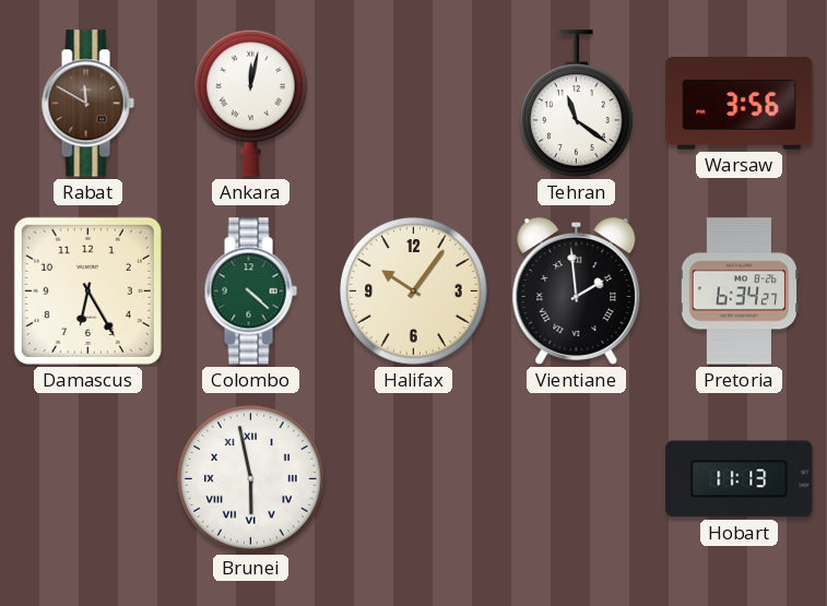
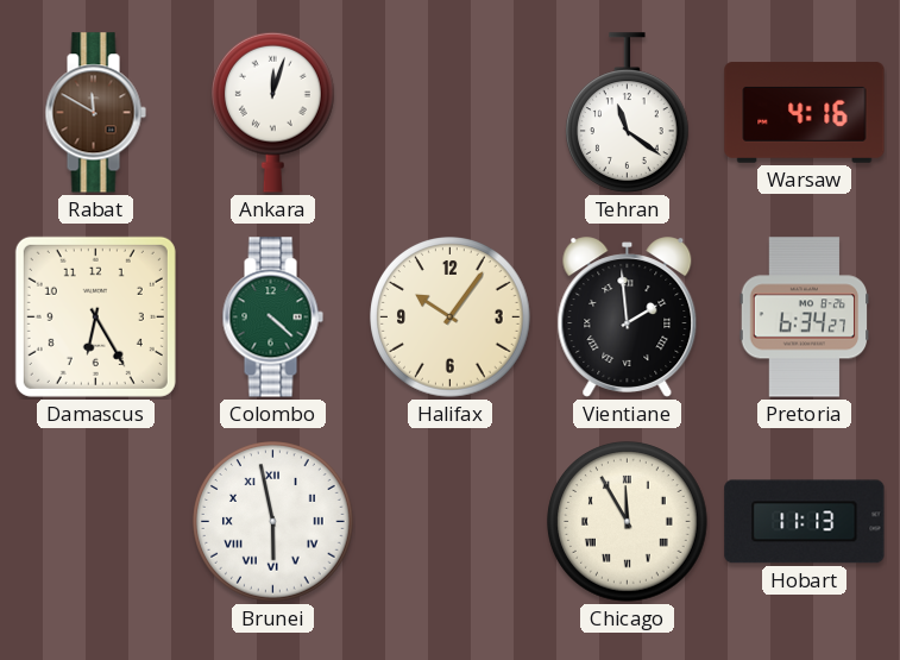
Ankara: 12:02 -> 12:03 (273, 112)
Warsaw: 3:56 -> 4:16 (805, 113)
Chicago: none -> 11:55 (628, 522)
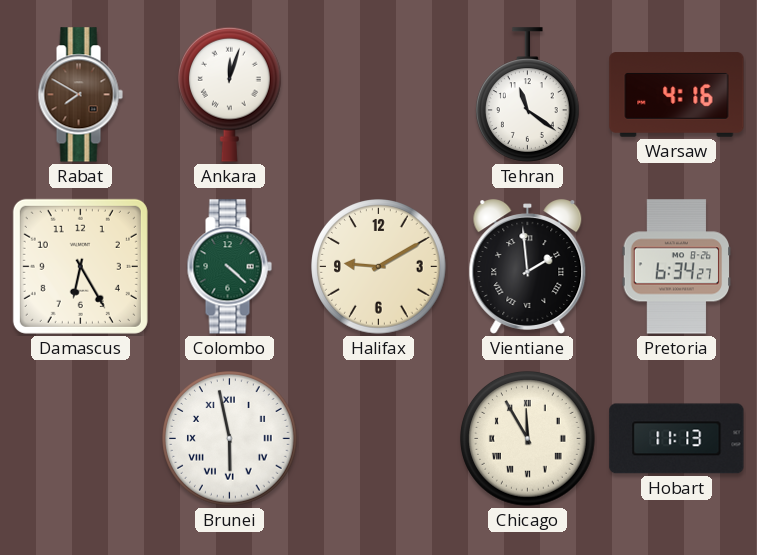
Rabat: 11:50 -> 7:50 (80, 95)
Halifax: 10:06 -> 9:10 (379, 267)
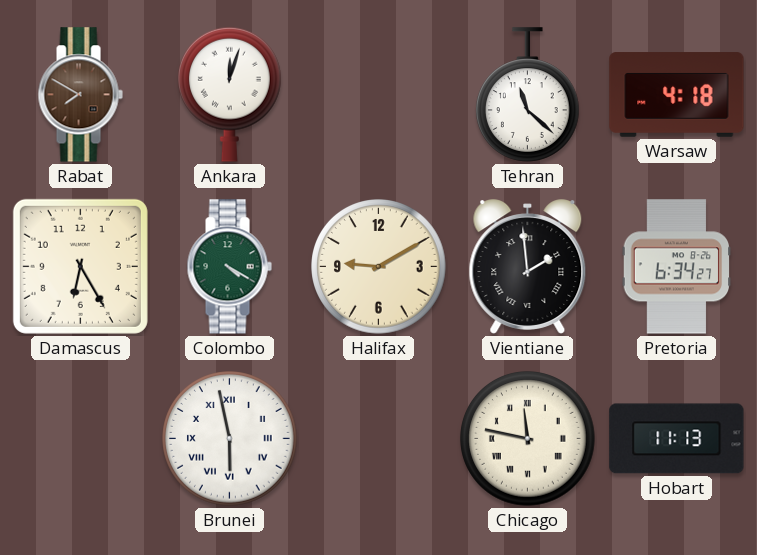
Tehran: 11:21 -> 11:22 (528, 95)
Warsaw: 4:16 -> 4:18 (677, 95)
Colombo: 4:22 -> 4:20 (229, 267)
Chicago: 11:55 -> 11:47 (528, 439)
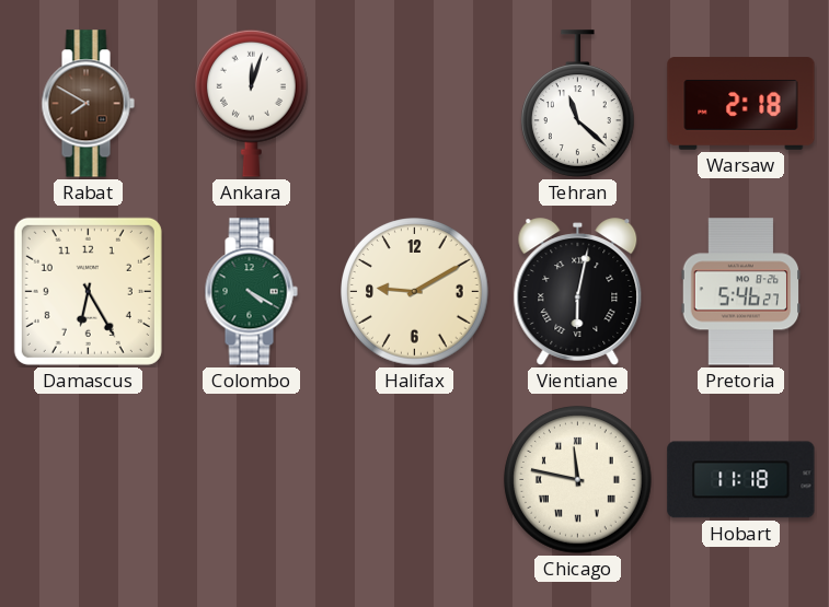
Warsaw: 4:18 -> 2:18 (741, 104)
Vientiane: 1:59 -> 6:02 (578, 292)
Pretoria: 6:34 -> 5:46 (741, 292)
Brunei: 5:58 -> none (230, 439)
Hobart: 11:13 -> 11:18 (741, 480)
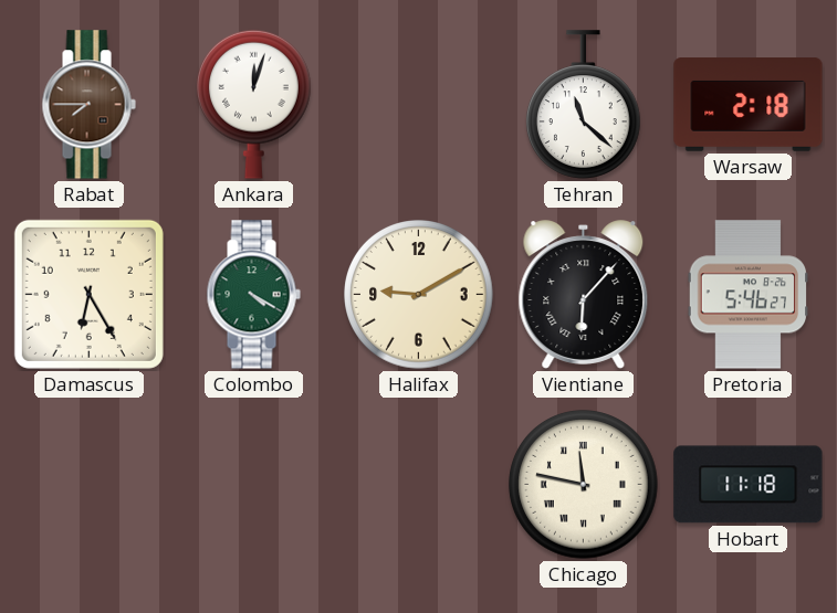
Rabat: 7:50 -> 7:45 (88, 105)
Vientiane: 6:02 -> 6:07 (584, 295)
